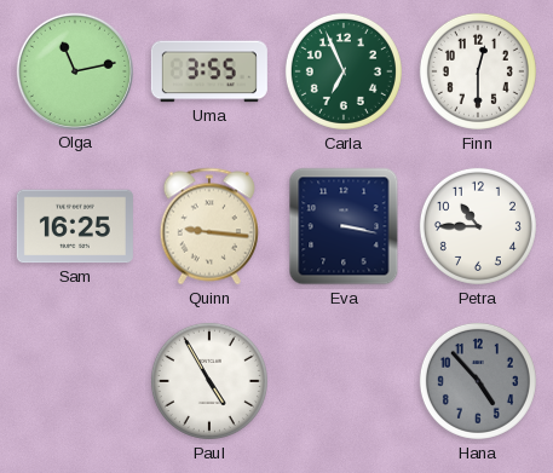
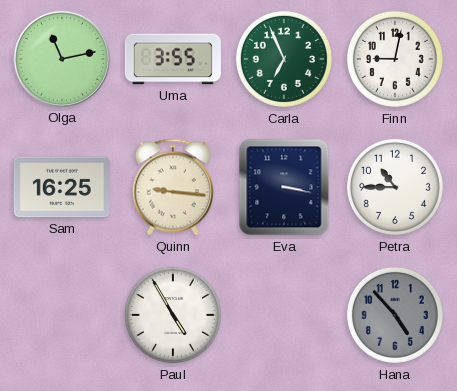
Finn: 12:30 -> 9:02 (395, 59)
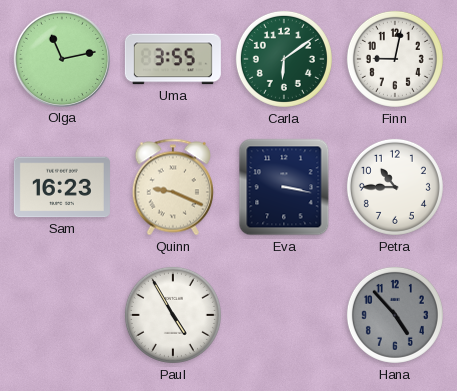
Carla: 6:56 -> 6:09 (284, 59)
Sam: 16:25 -> 16:23 (62, 187)
Quinn: 9:16 -> 9:19 (173, 187)
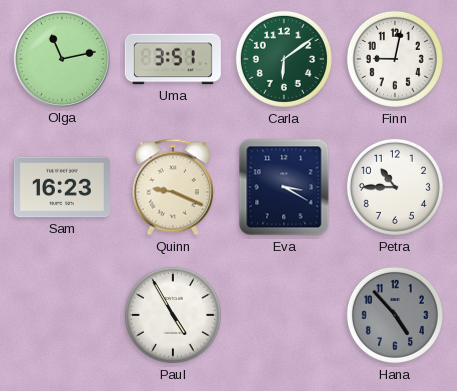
Uma: 3:55 -> 3:51 (173, 59)
Eva: 3:17 -> 3:20 (284, 187)
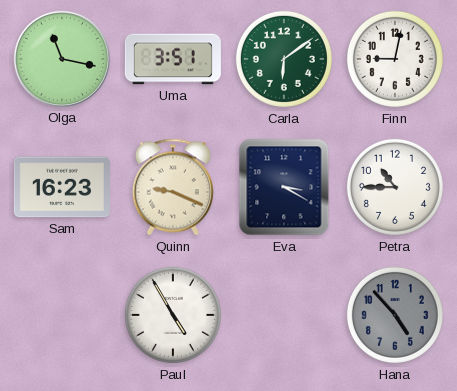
Olga: 11:13 -> 11:17 (62, 59)
